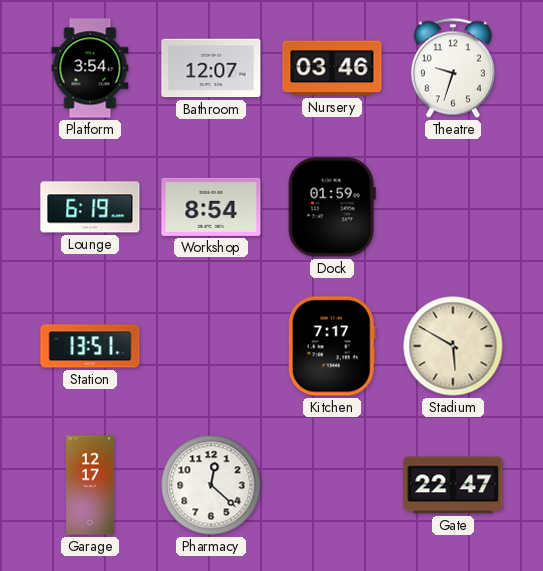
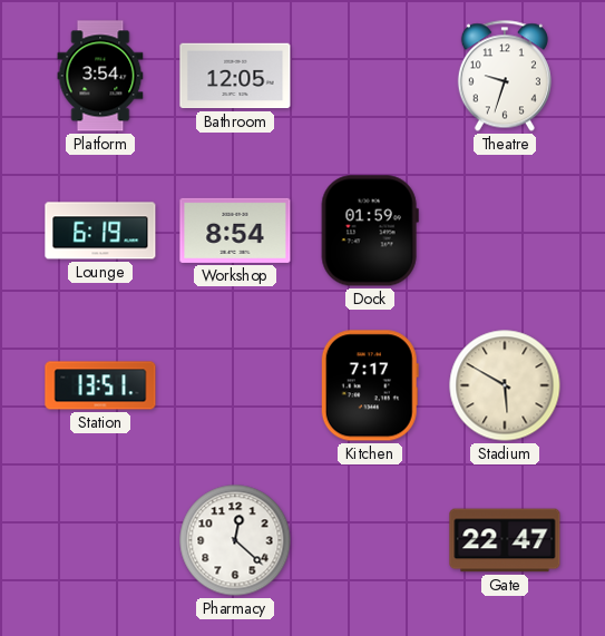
Bathroom: 12:07 -> 12:05 (235, 76)
Nursery: 03:46 -> none (332, 68)
Garage: 12:17 -> none (90, 485)
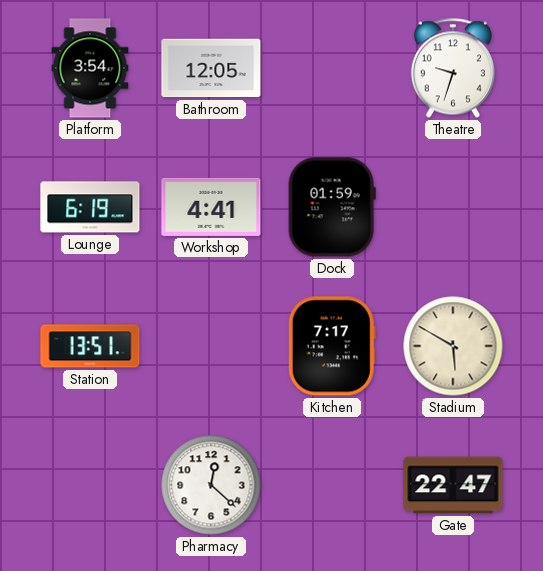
Workshop: 8:54 -> 4:41 (211, 207)
